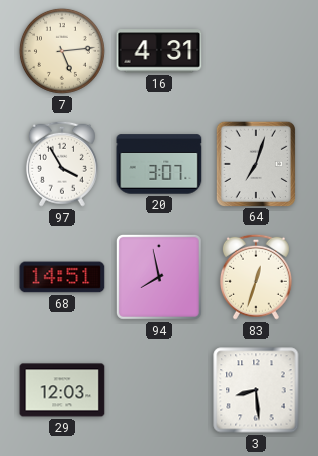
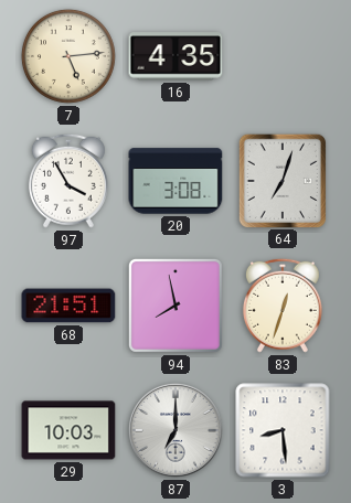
16: 4:31 -> 4:35 (175, 56)
20: 3:07 -> 3:08 (175, 181)
68: 14:51 -> 21:51 (68, 306)
29: 12:03 -> 10:03 (68, 430)
87: none -> 7:00 (177, 431)
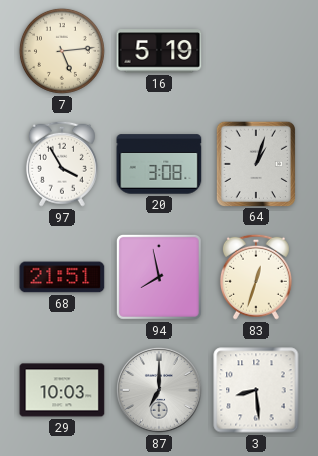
16: 4:35 -> 5:19 (159, 51)
64: 7:03 -> 1:03 (255, 163)
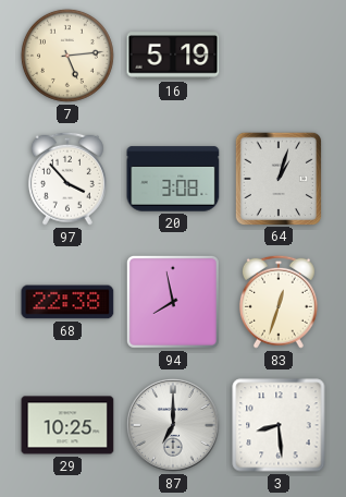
97: 3:55 -> 3:53 (67, 179)
68: 21:51 -> 22:38 (67, 302)
29: 10:03 -> 10:25 (67, 425)
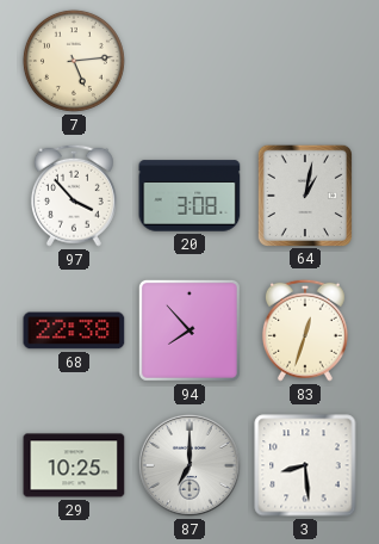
16: 5:19 -> none (173, 56)
64: 1:03 -> 1:02 (304, 194)
94: 7:58 -> 7:53 (189, 330)
